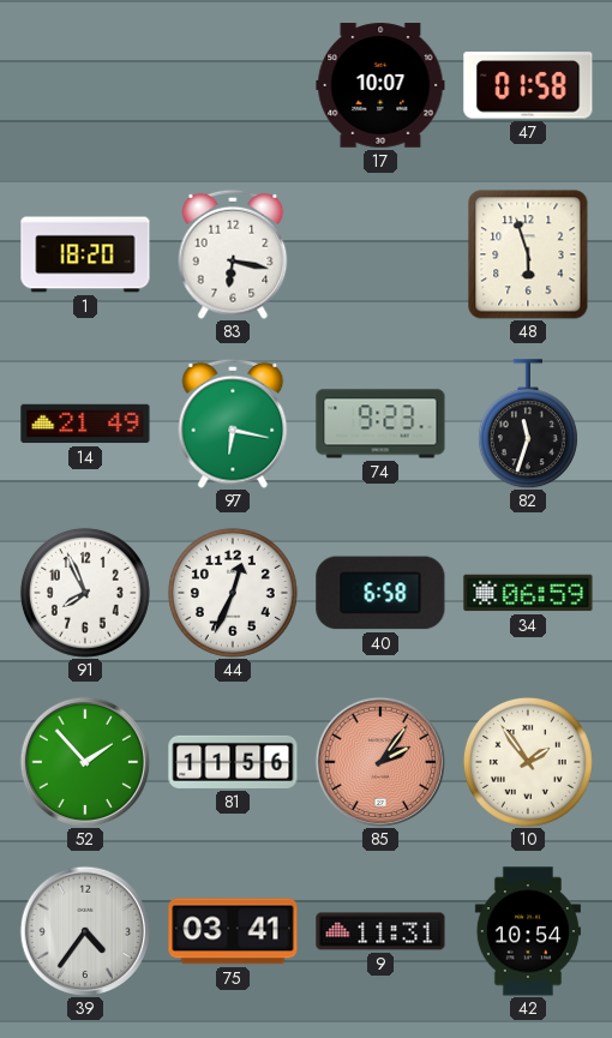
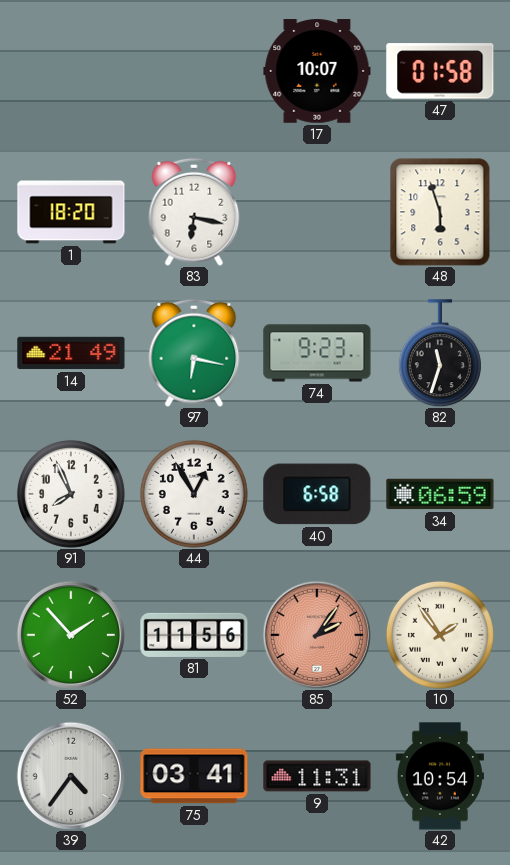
44: 12:34 -> 12:55 (194, 494)
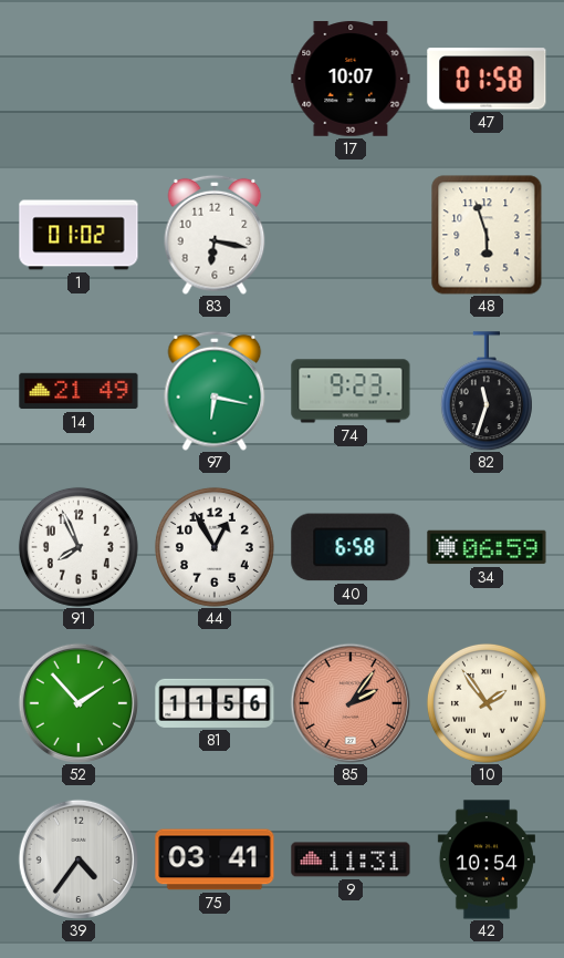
1: 18:20 -> 01:02 (79, 235)
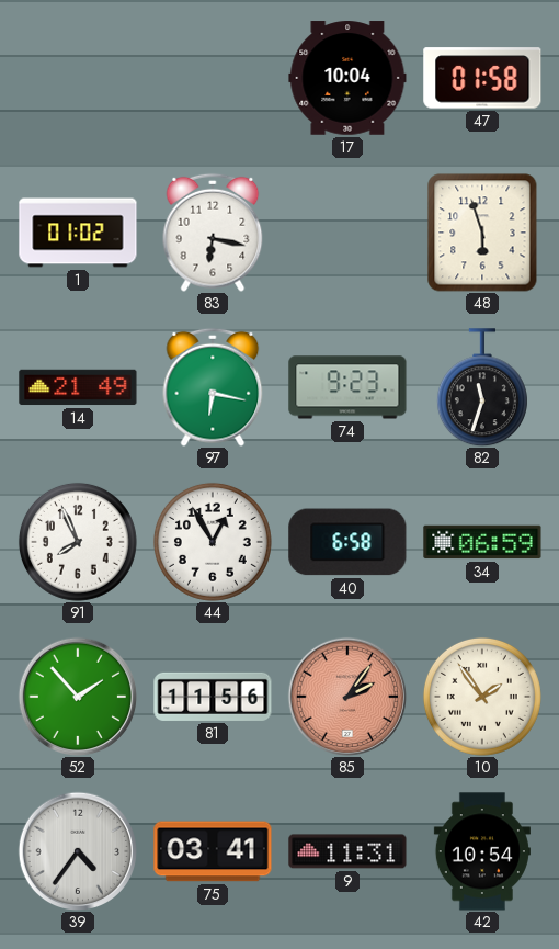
17: 10:07 -> 10:04 (347, 78)
